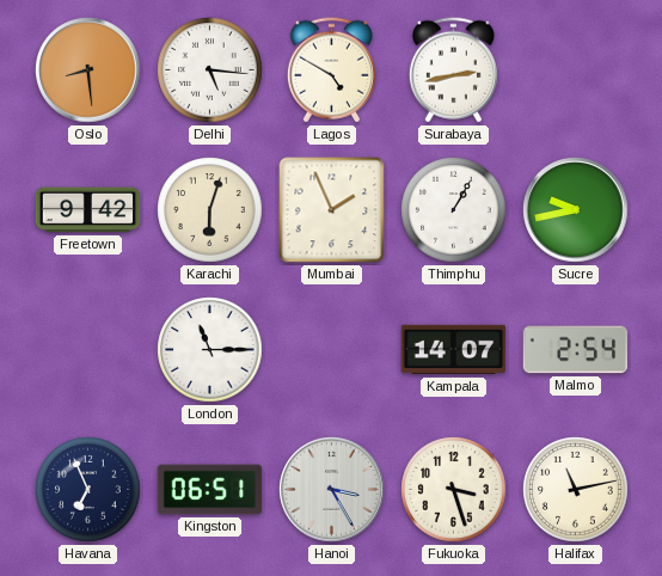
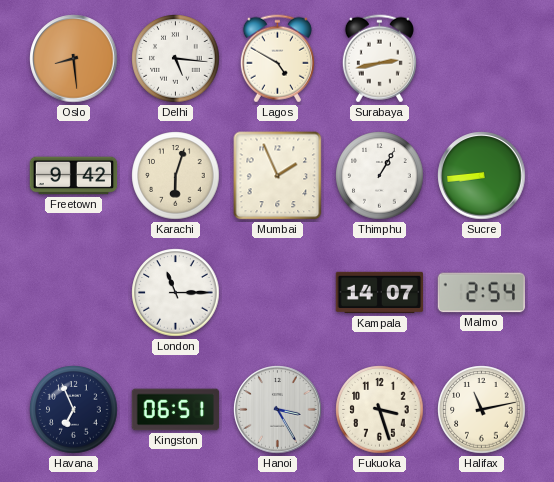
Sucre: 9:43 -> 8:44 (482, 176)
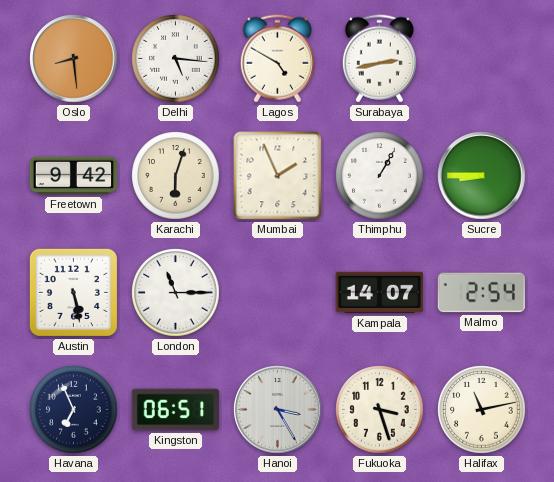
Sucre: 8:44 -> 8:45 (482, 176)
Austin: none -> 5:28 (73, 292)
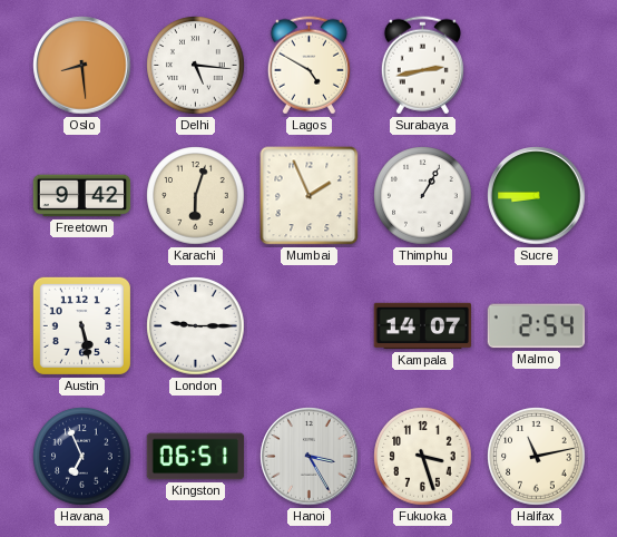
London: 11:15 -> 9:15 (196, 326)
